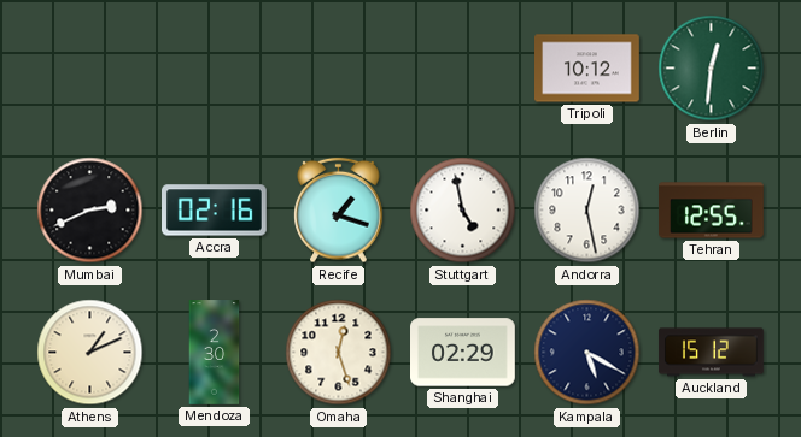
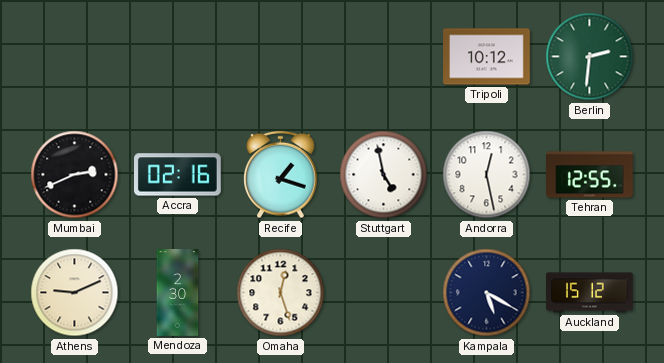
Berlin: 12:31 -> 2:31 (590, 57)
Athens: 1:11 -> 9:11 (75, 293)
Shanghai: 02:29 -> none (463, 353)
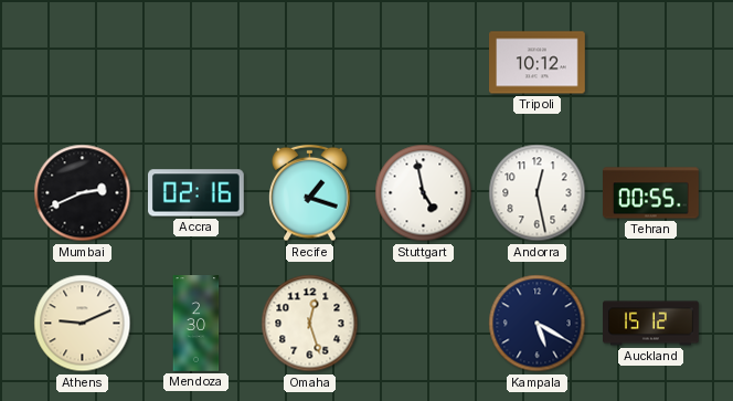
Berlin: 2:31 -> none (590, 57)
Tehran: 12:55 -> 00:55 (651, 193)
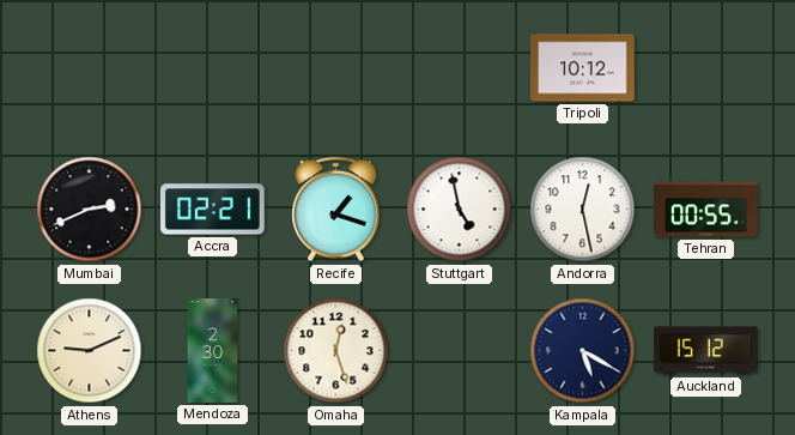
Accra: 02:16 -> 02:21 (213, 210)
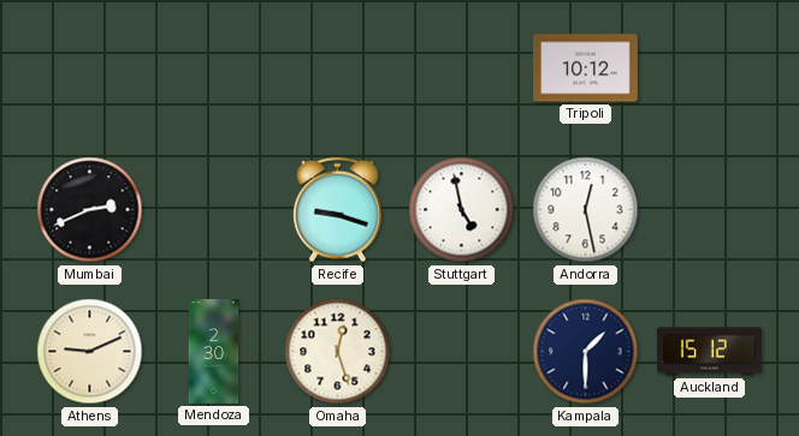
Accra: 02:21 -> none (213, 210)
Recife: 1:18 -> 9:18 (338, 210)
Tehran: 00:55 -> none (706, 210)
Kampala: 5:20 -> 1:30 (586, 352)
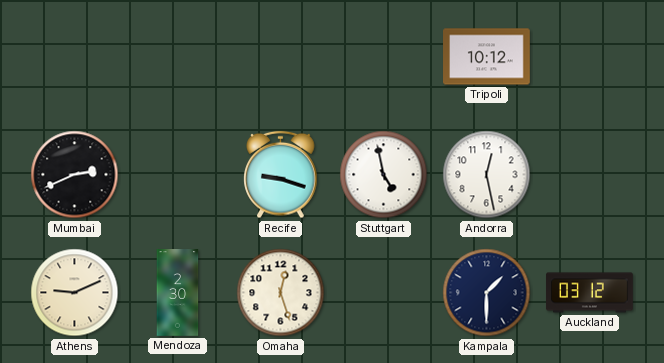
Auckland: 15:12 -> 03:12 (590, 293)
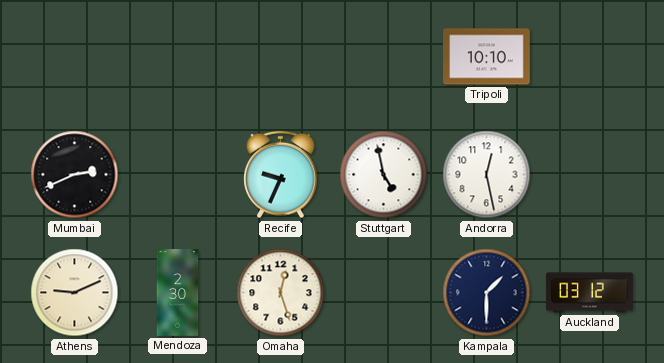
Tripoli: 10:12 -> 10:10 (487, 57)
Recife: 9:18 -> 9:34 (281, 175)
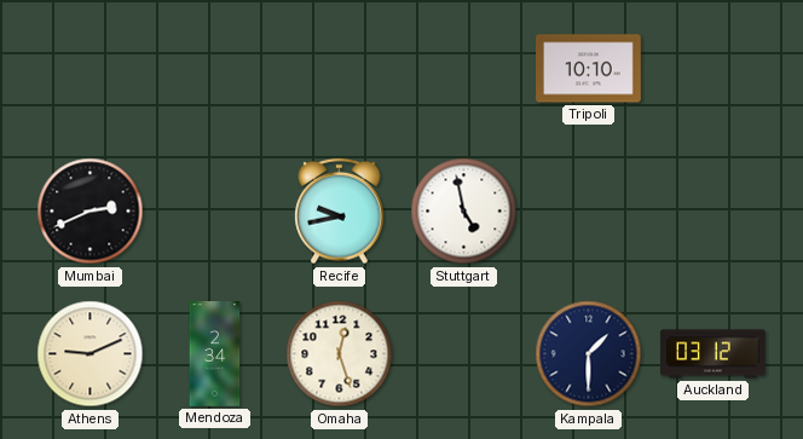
Recife: 9:34 -> 9:43 (340, 212)
Andorra: 12:28 -> none (487, 175)
Mendoza: 2:30 -> 2:34 (215, 354)
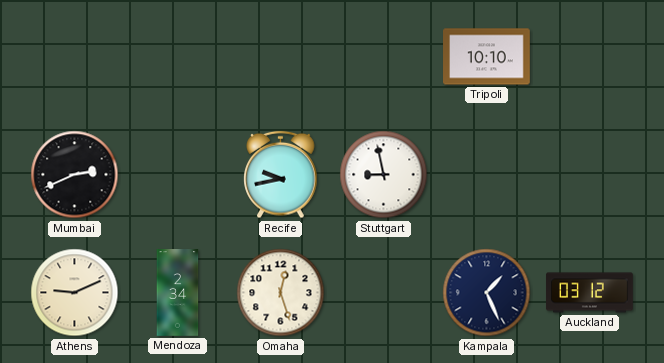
Stuttgart: 4:58 -> 8:58 (384, 175)
Kampala: 1:30 -> 1:26 (487, 293)
